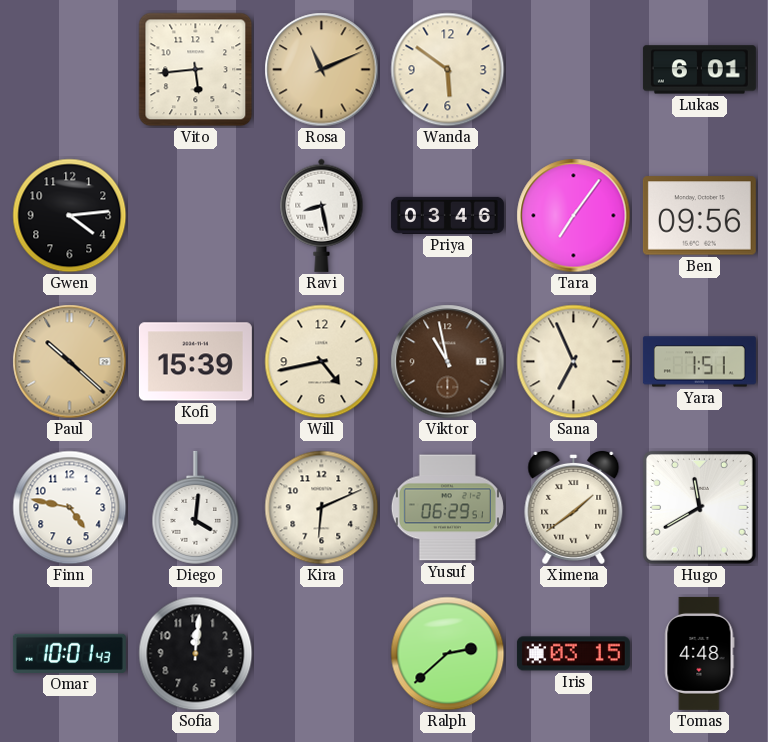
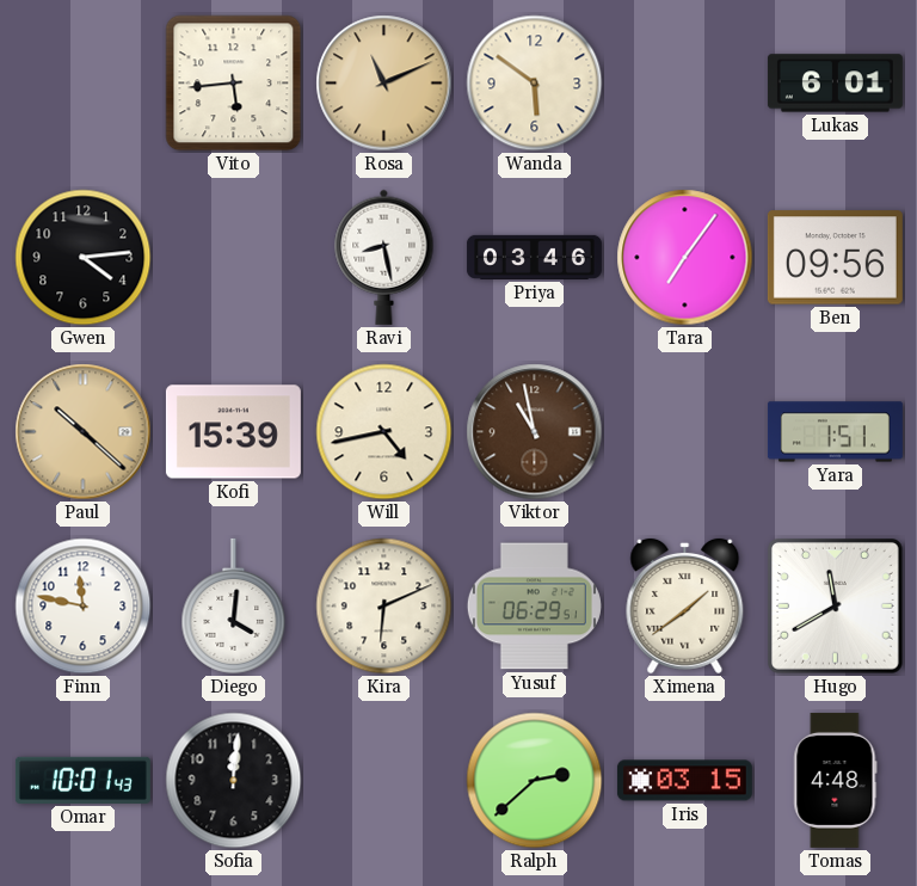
Sana: 6:56 -> none (574, 362)
Finn: 4:47 -> 11:47 (84, 607)
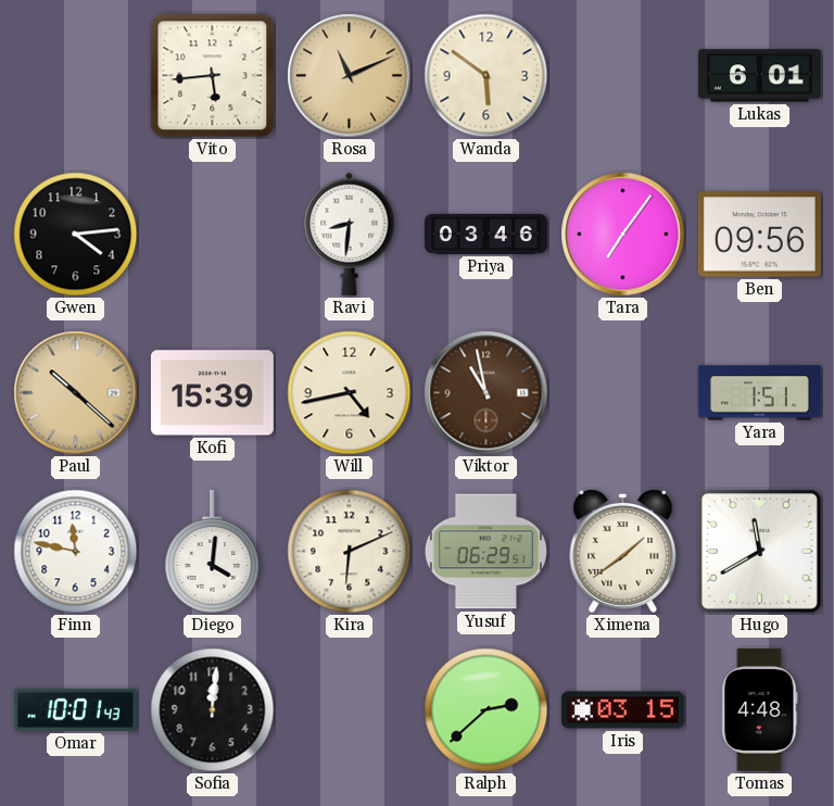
Ravi: 8:28 -> 8:31 (350, 234)
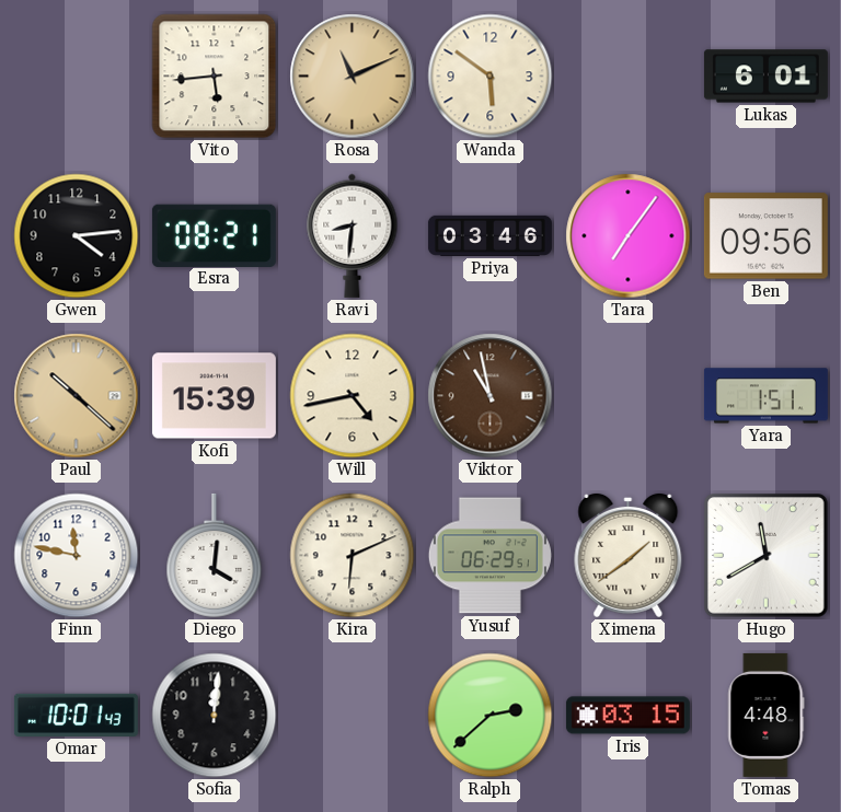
Esra: none -> 08:21 (214, 235)
